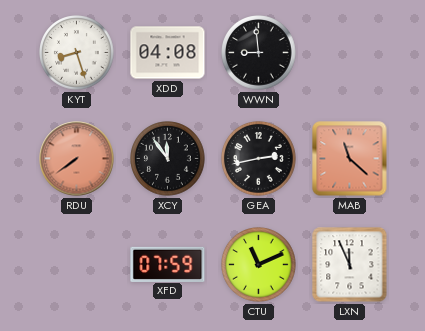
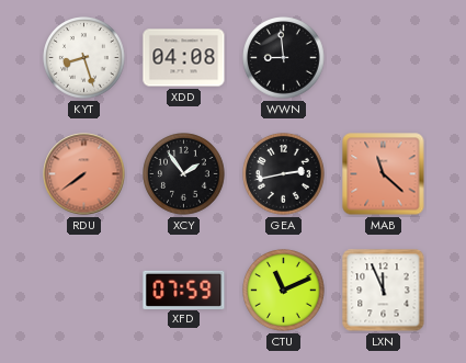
XCY: 11:54 -> 1:54 (184, 174)
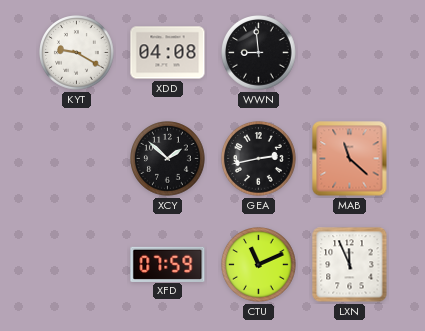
KYT: 8:27 -> 9:20 (77, 53)
RDU: 7:39 -> none (84, 174)
XCY: 1:54 -> 1:52 (168, 159)
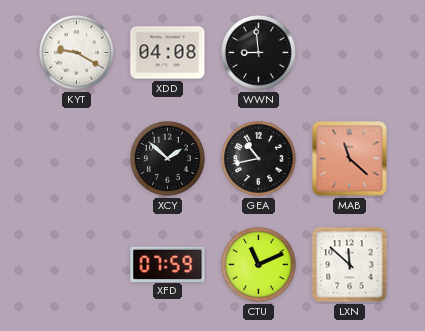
GEA: 2:43 -> 10:43 (259, 159)
LXN: 11:56 -> 11:52 (350, 265)
